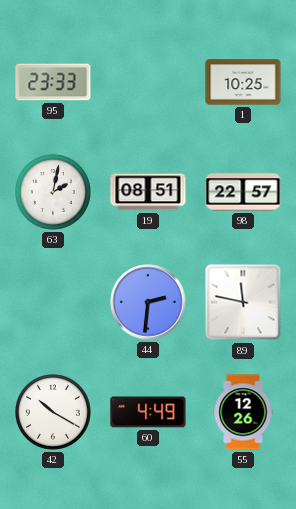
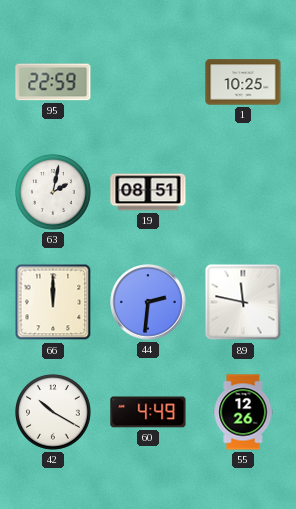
95: 23:33 -> 22:59 (53, 82)
98: 22:57 -> none (243, 192)
66: none -> 12:00 (53, 302)
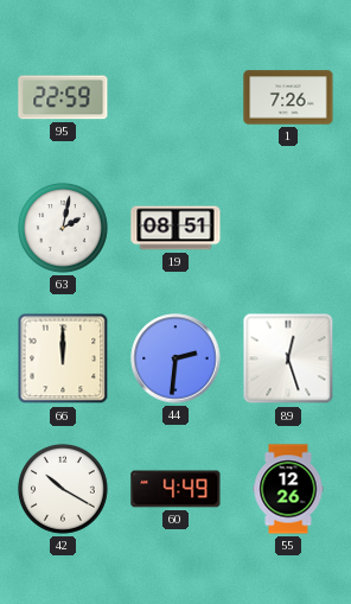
1: 10:25 -> 7:26 (288, 97)
89: 11:47 -> 12:27 (288, 358)
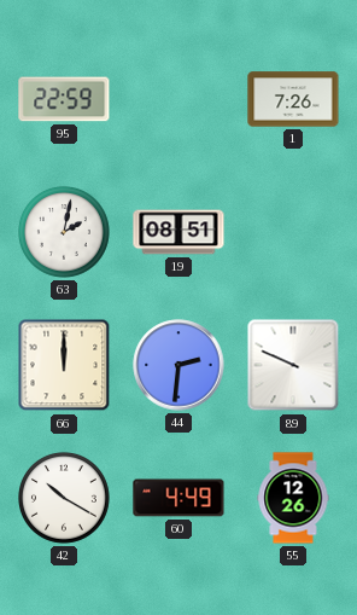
89: 12:27 -> 9:49 (293, 365)
